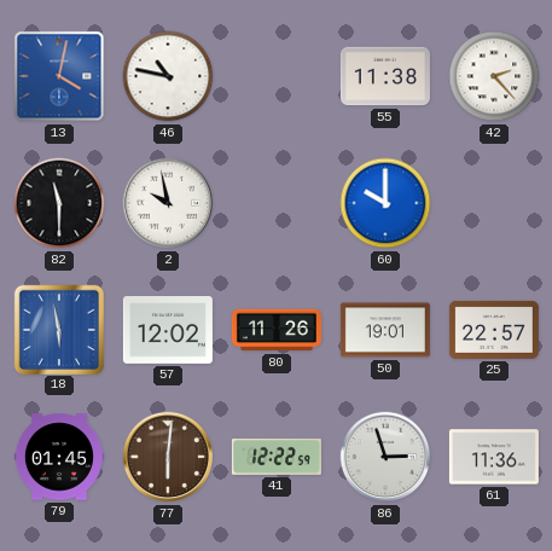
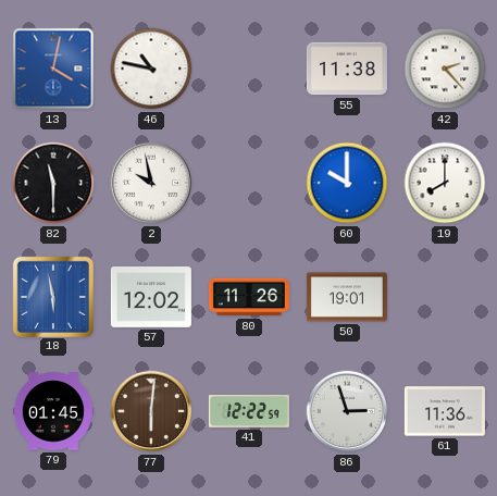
19: none -> 8:00 (445, 183)
25: 22:57 -> none (494, 330)
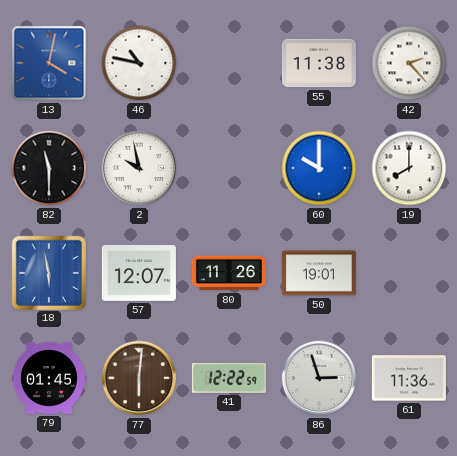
57: 12:02 -> 12:07 (139, 274)
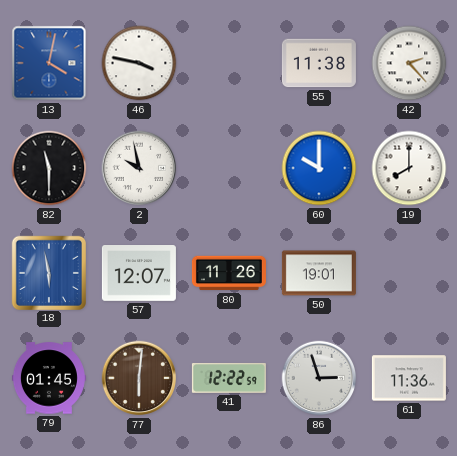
46: 10:47 -> 3:47 (139, 63)
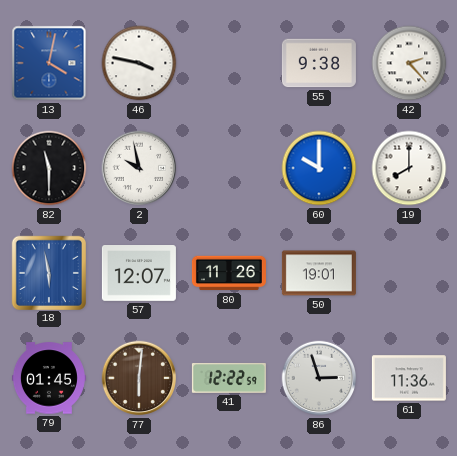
55: 11:38 -> 9:38 (319, 63)
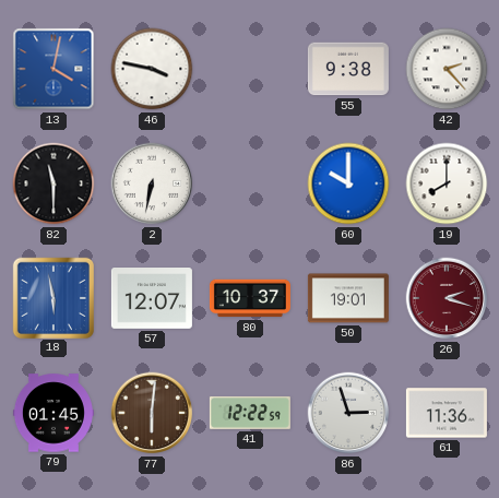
2: 9:58 -> 6:32 (152, 183)
80: 11:26 -> 10:37 (250, 298)
26: none -> 2:18 (447, 298)
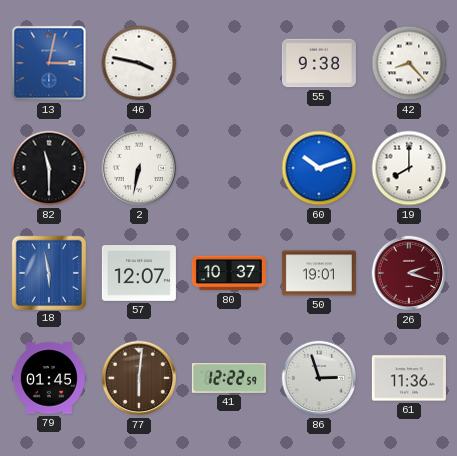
13: 4:02 -> 3:02 (49, 63)
42: 2:23 -> 8:23 (409, 63)
60: 10:00 -> 10:12 (319, 168)
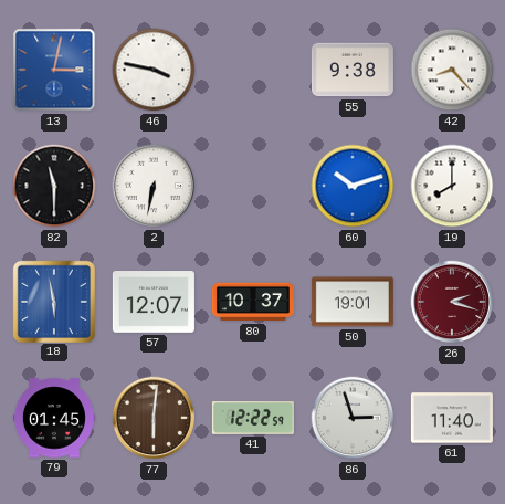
61: 11:36 -> 11:40 (452, 418)
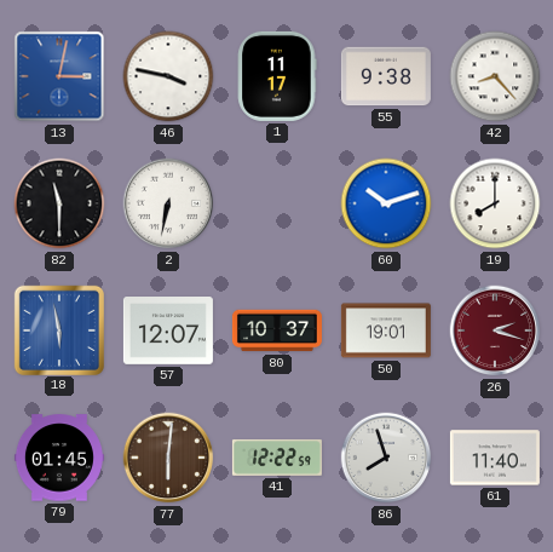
1: none -> 11:17 (277, 76)
86: 2:57 -> 7:57 (386, 458)
